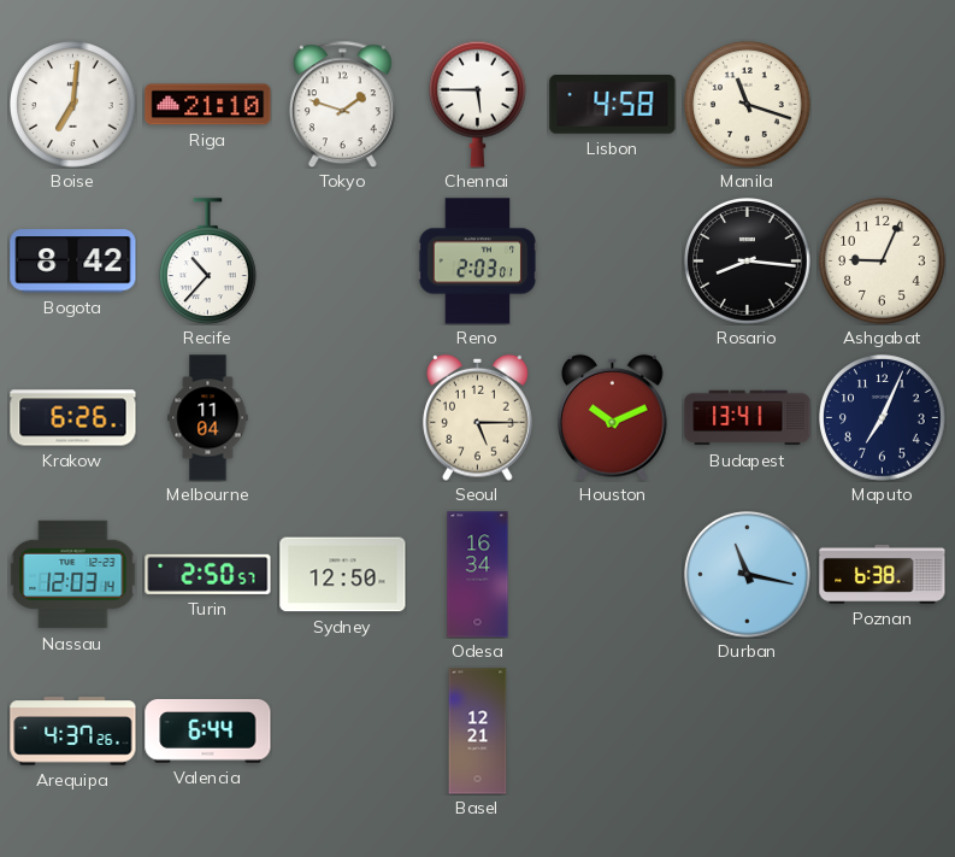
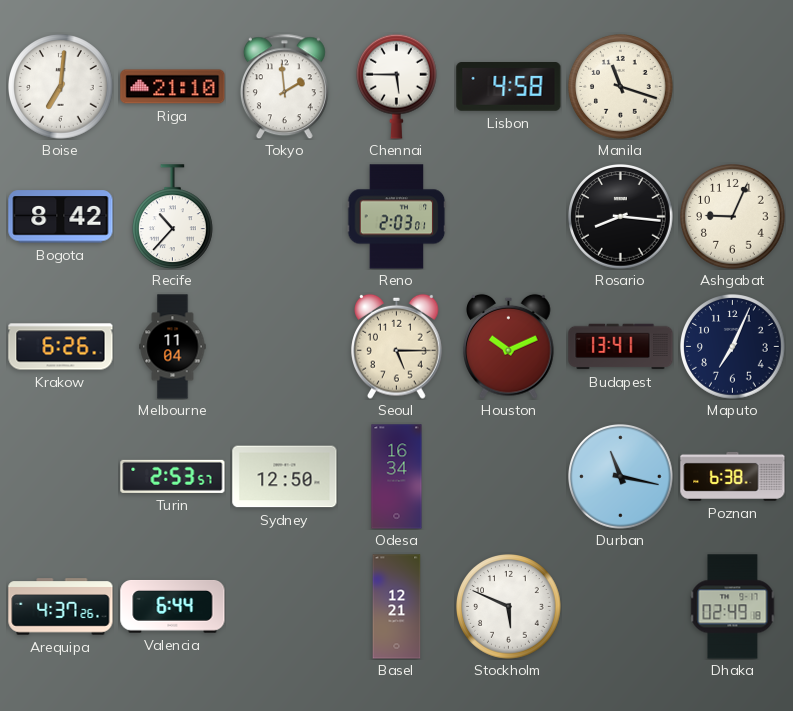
Tokyo: 1:48 -> 1:59 (284, 86)
Nassau: 12:03 -> none (73, 575)
Turin: 2:50 -> 2:53 (173, 476)
Stockholm: none -> 5:49 (509, 607)
Dhaka: none -> 02:49 (733, 607)
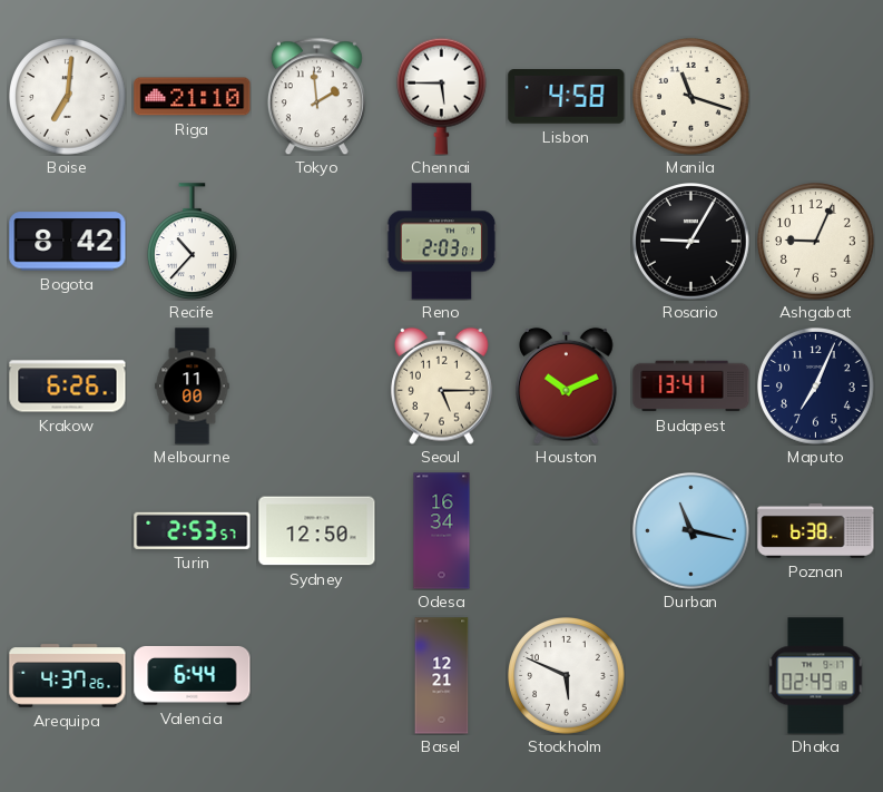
Rosario: 8:16 -> 9:05 (691, 242)
Melbourne: 11:04 -> 11:00 (193, 387)
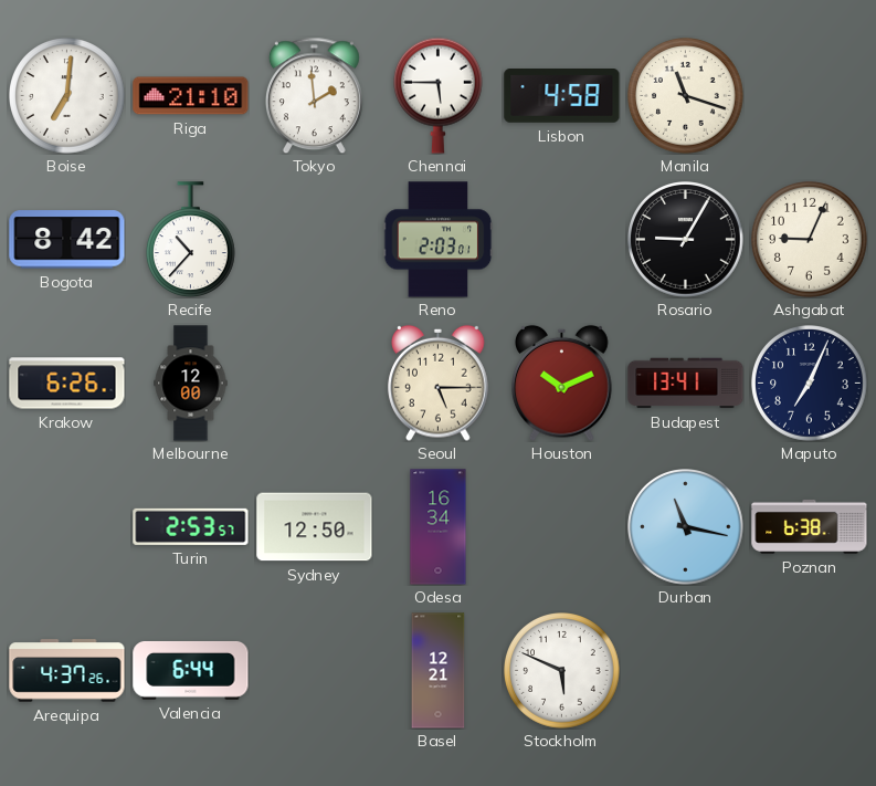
Melbourne: 11:00 -> 12:00 (191, 384)
Dhaka: 02:49 -> none (816, 676)
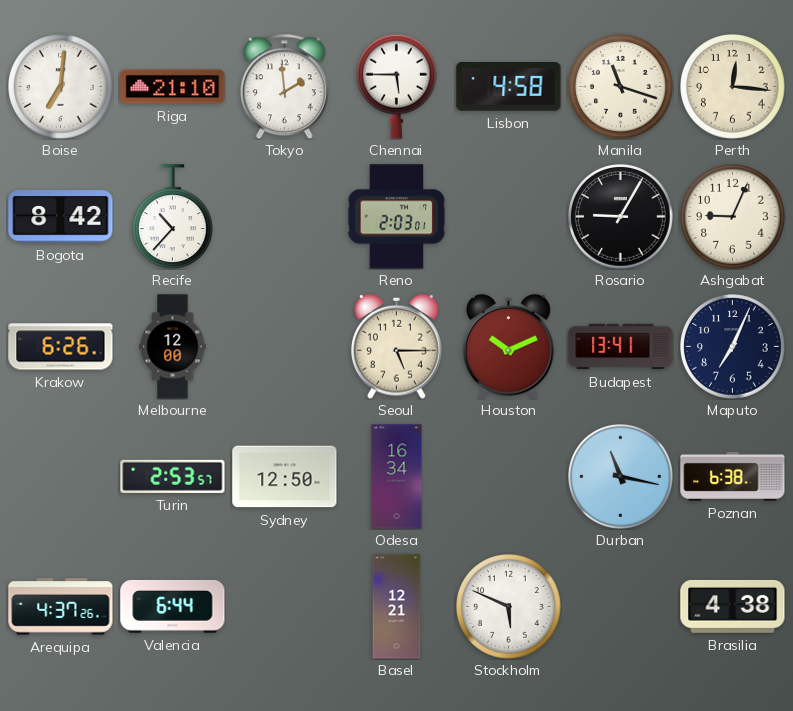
Perth: none -> 12:16 (733, 87)
Brasilia: none -> 4:38 (733, 606)
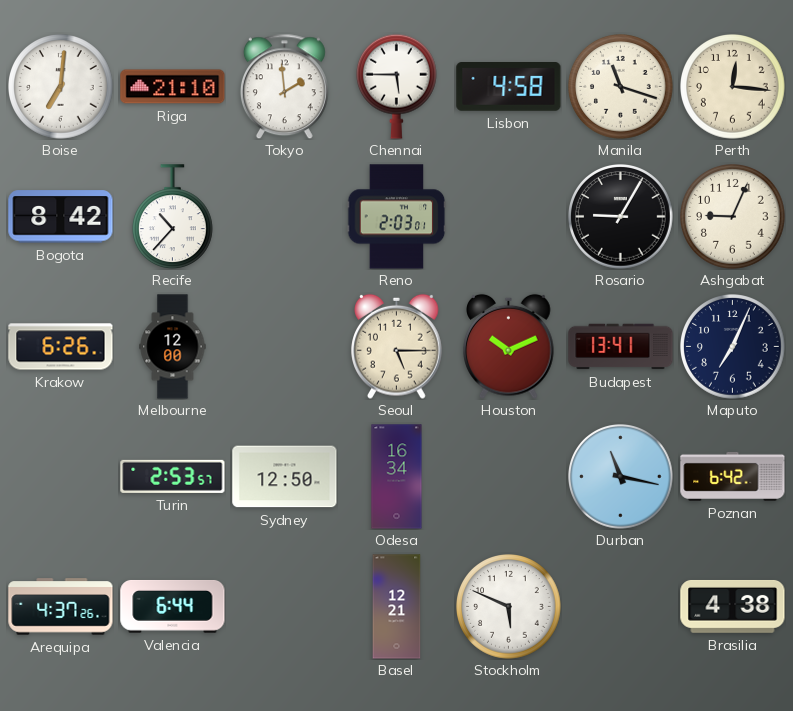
Poznan: 6:38 -> 6:42 (733, 476)
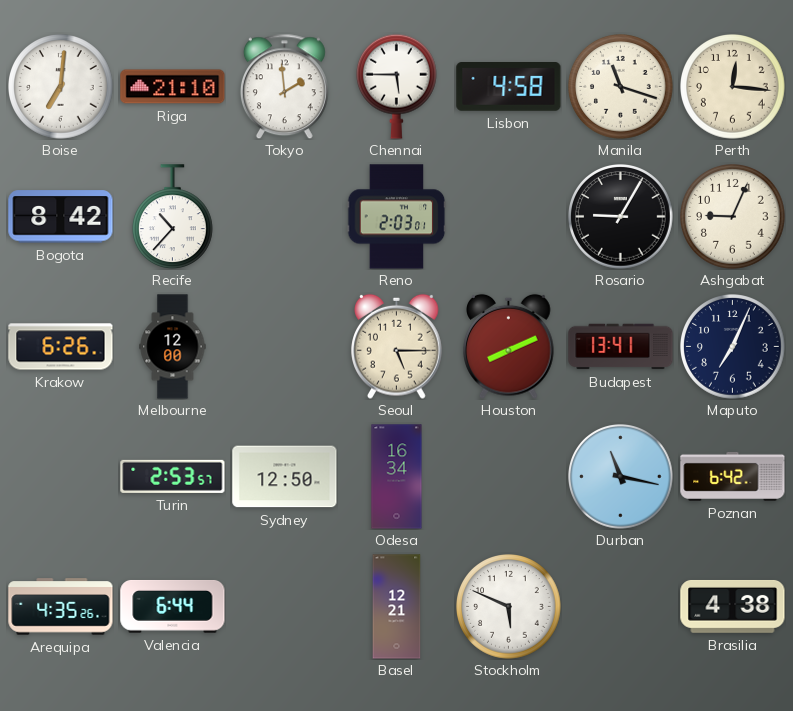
Houston: 10:11 -> 8:11 (509, 346)
Arequipa: 4:37 -> 4:35 (61, 607)
